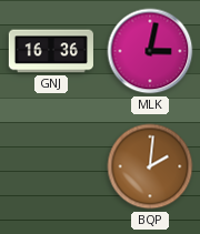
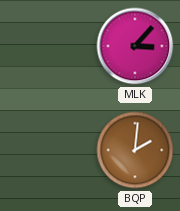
GNJ: 16:36 -> none (51, 51)
MLK: 3:02 -> 3:07 (135, 46)
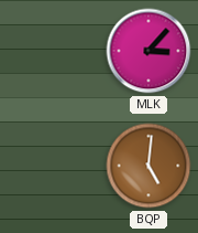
BQP: 2:01 -> 5:01 (148, 166)
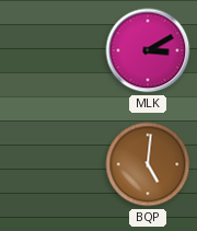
MLK: 3:07 -> 3:10 (148, 50)
